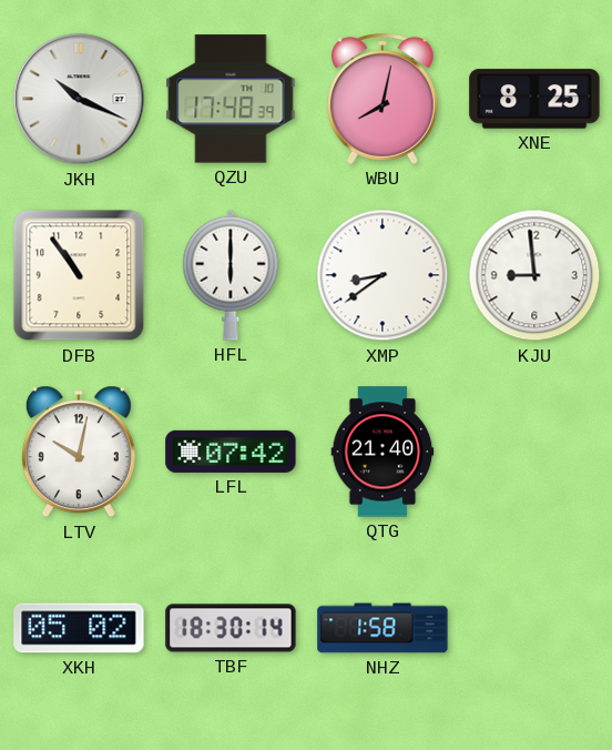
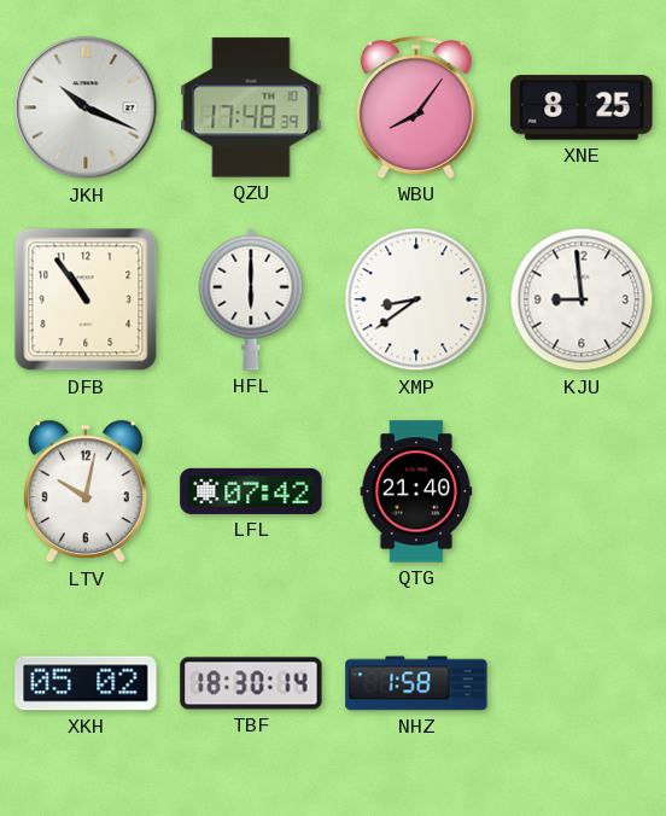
WBU: 8:02 -> 8:06 (417, 107)
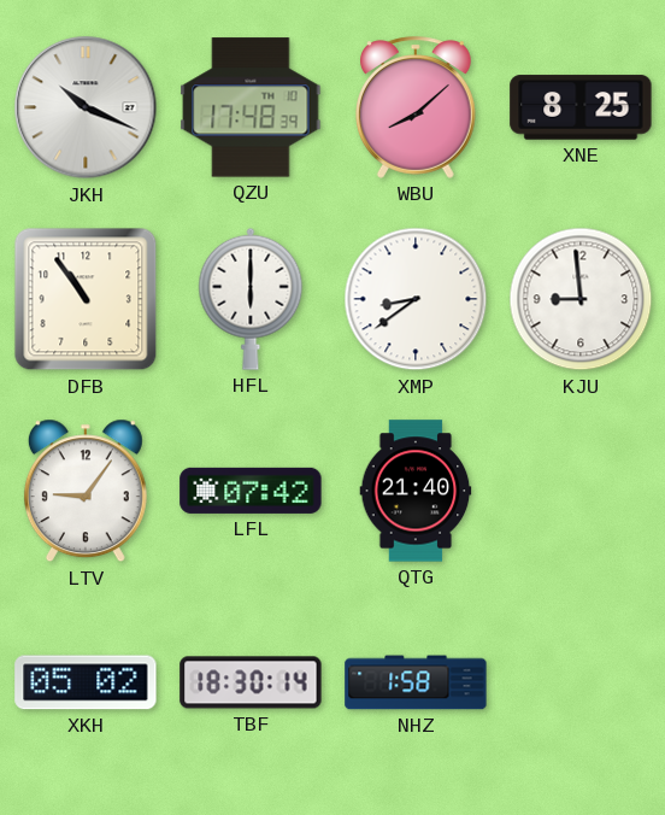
WBU: 8:06 -> 8:08 (417, 107)
LTV: 10:02 -> 9:06 (86, 491)
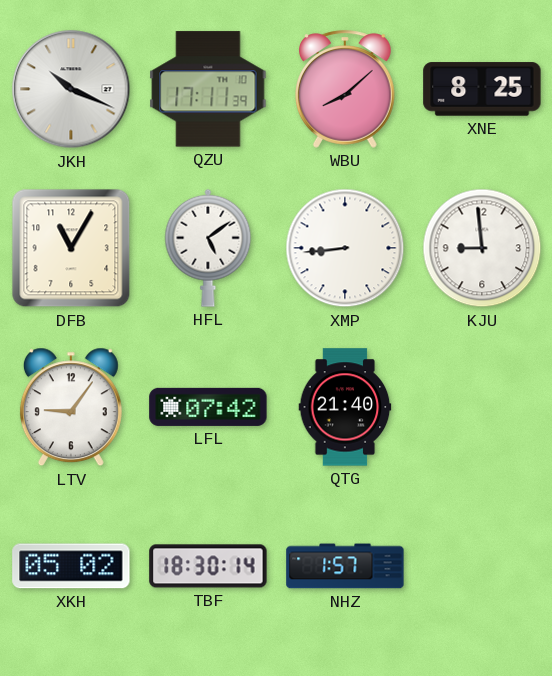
QZU: 17:48 -> 17:11 (208, 89)
DFB: 10:54 -> 11:05 (71, 248)
HFL: 6:00 -> 5:09 (208, 248)
XMP: 8:39 -> 8:44 (345, 248)
NHZ: 1:58 -> 1:57 (345, 566)
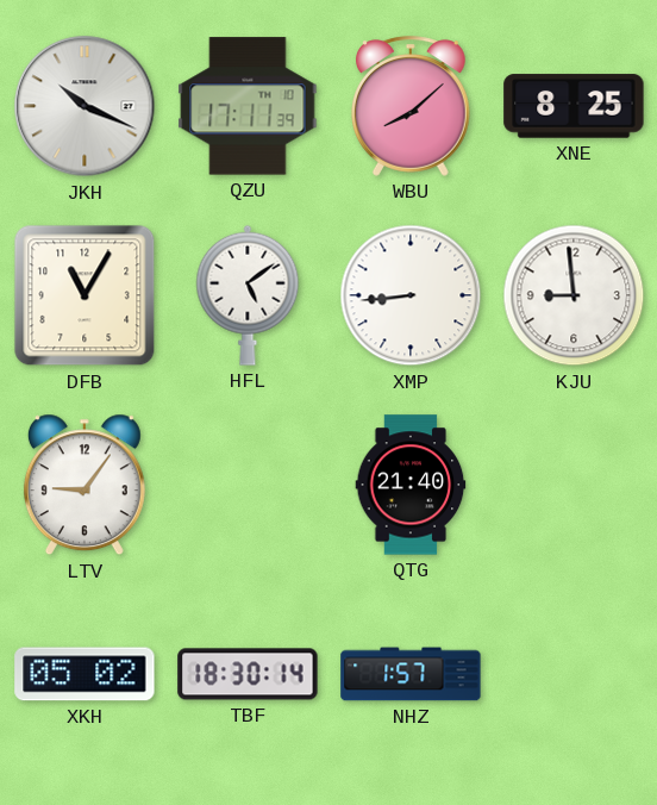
LFL: 07:42 -> none (208, 407)
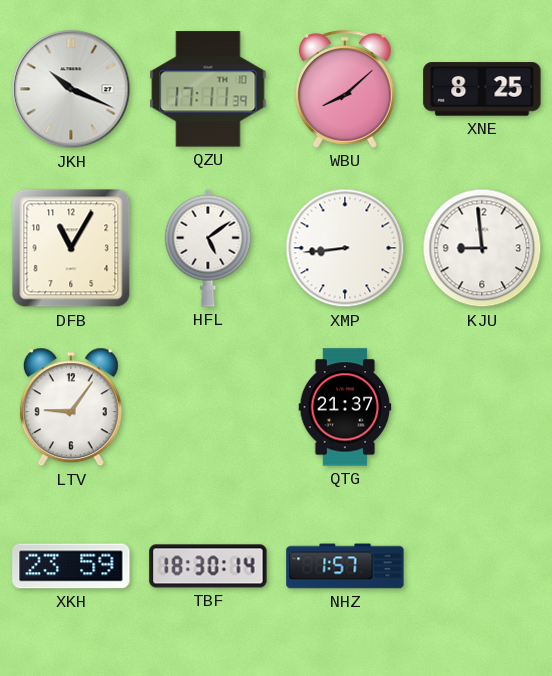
QTG: 21:40 -> 21:37 (345, 407)
XKH: 05:02 -> 23:59 (71, 566)
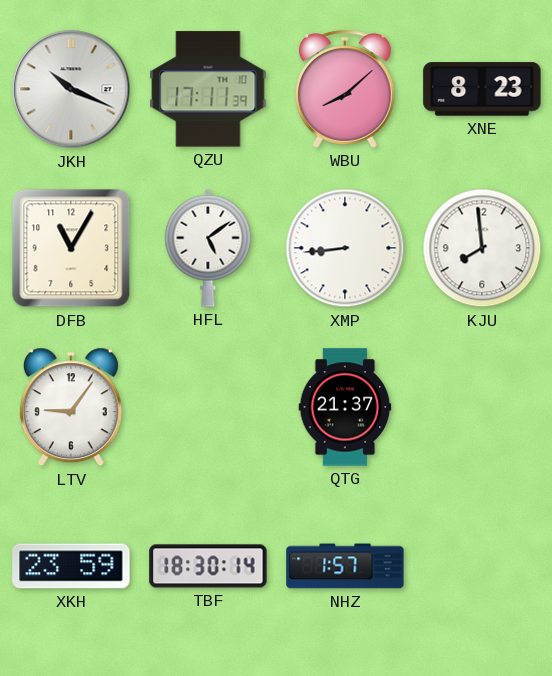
XNE: 8:25 -> 8:23 (482, 89)
KJU: 8:59 -> 7:59 (482, 248)
